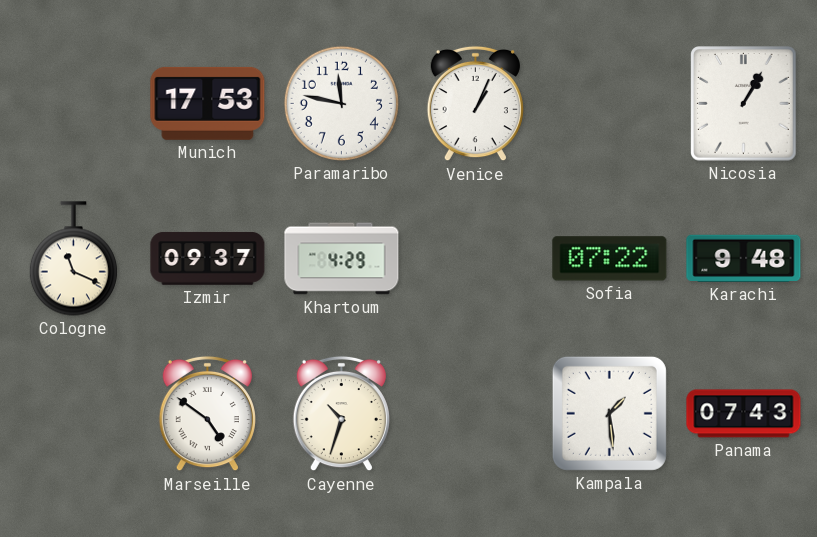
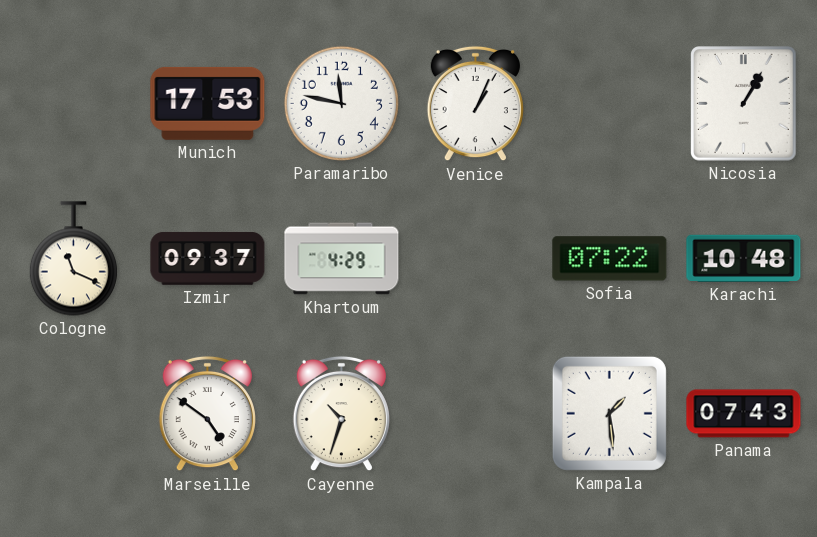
Karachi: 9:48 -> 10:48 (744, 258)
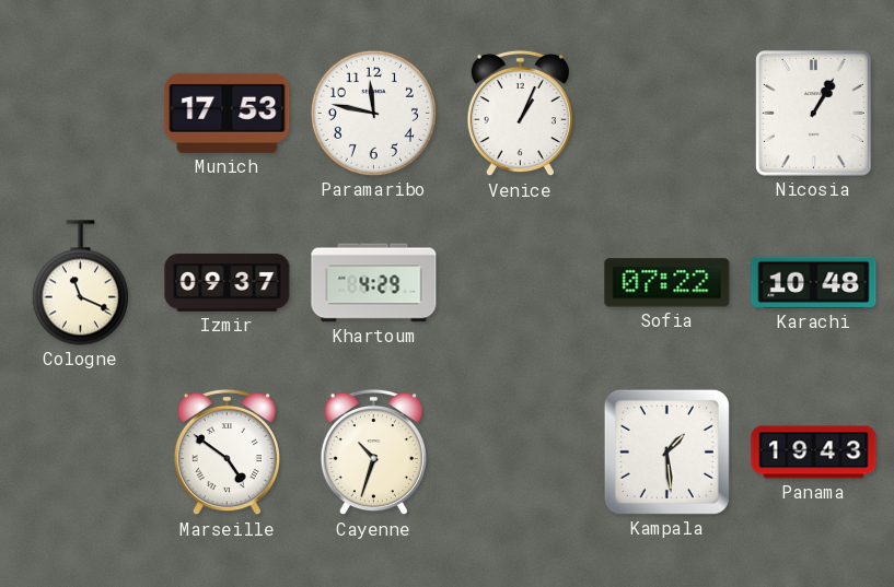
Panama: 07:43 -> 19:43 (814, 453)
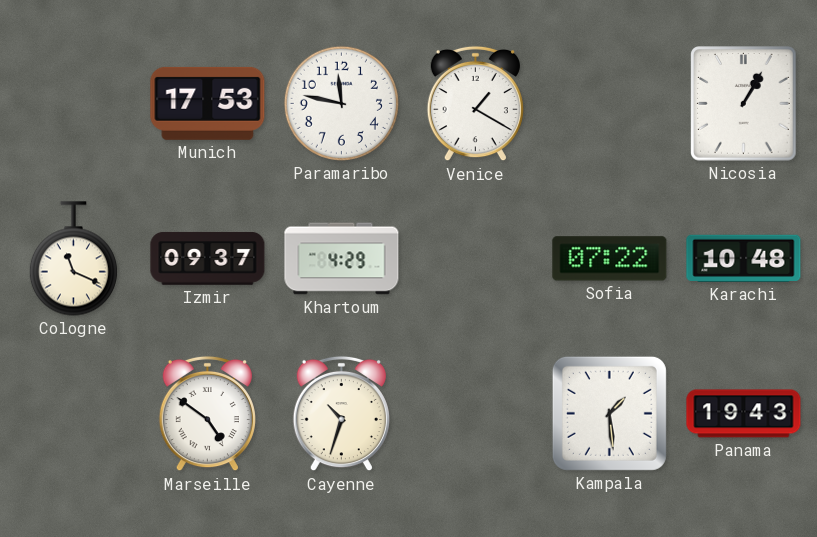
Venice: 1:04 -> 1:20 (475, 104)
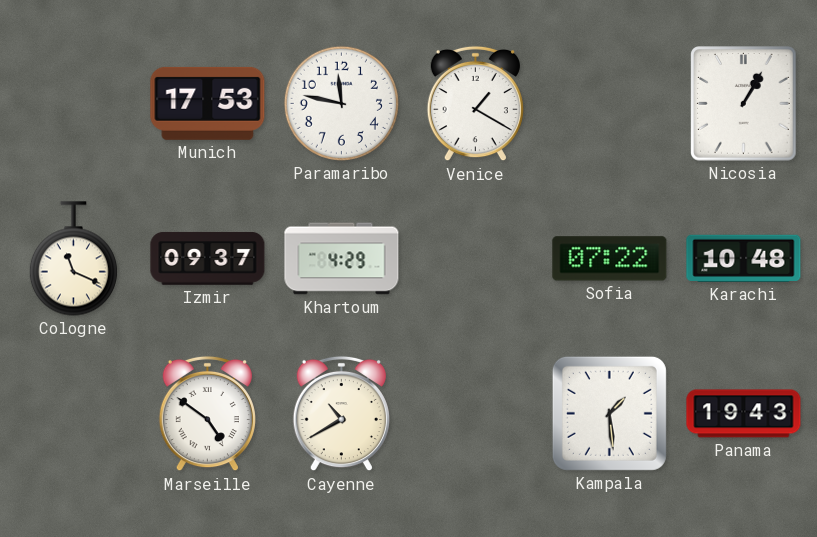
Cayenne: 10:33 -> 10:40 (341, 414)
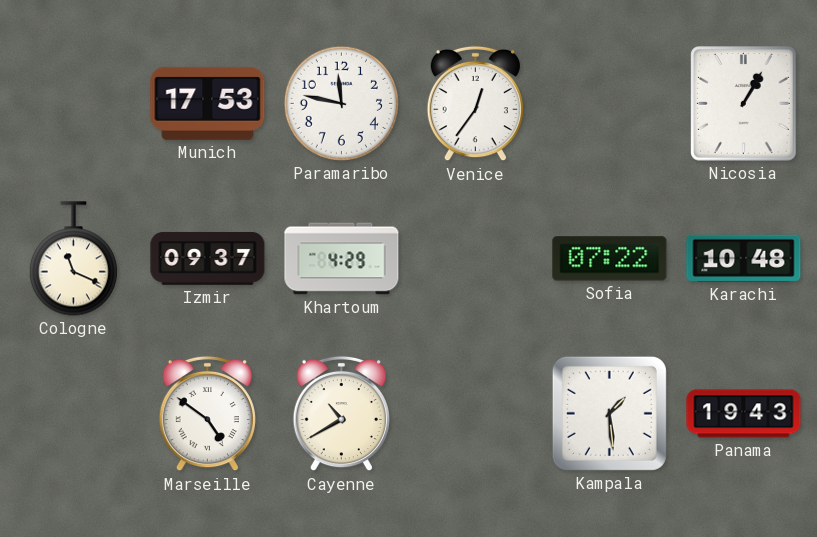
Venice: 1:20 -> 12:36 (475, 104)
